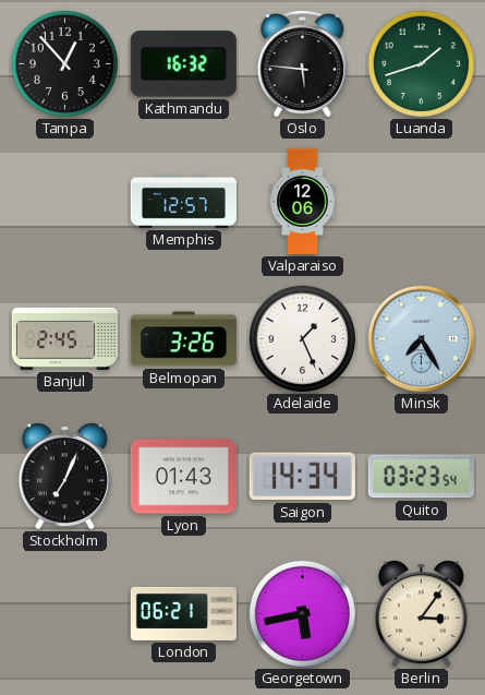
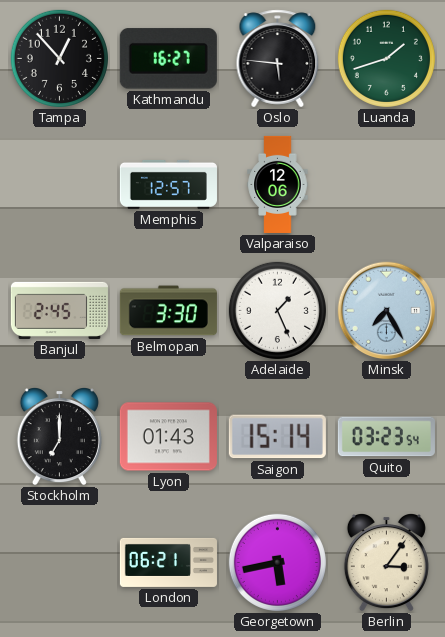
Kathmandu: 16:32 -> 16:27 (168, 59)
Belmopan: 3:26 -> 3:30 (168, 311)
Stockholm: 7:04 -> 7:00 (59, 436)
Saigon: 14:34 -> 15:14 (277, 437)
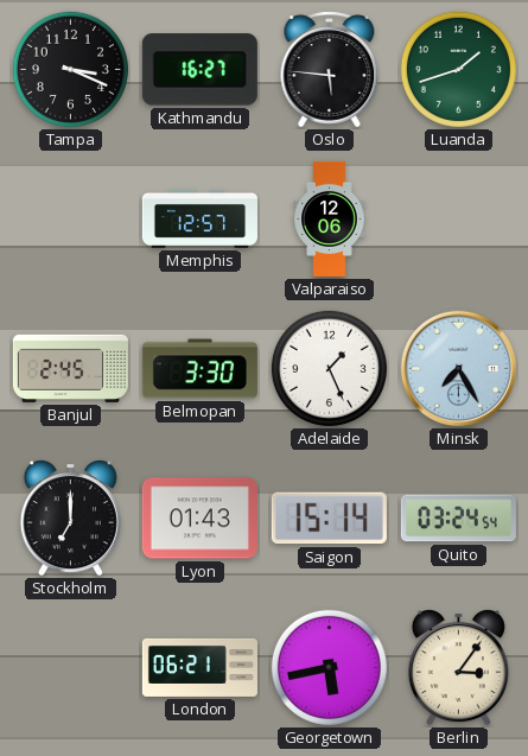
Tampa: 12:53 -> 3:19 (70, 69)
Quito: 03:23 -> 03:24 (458, 519)
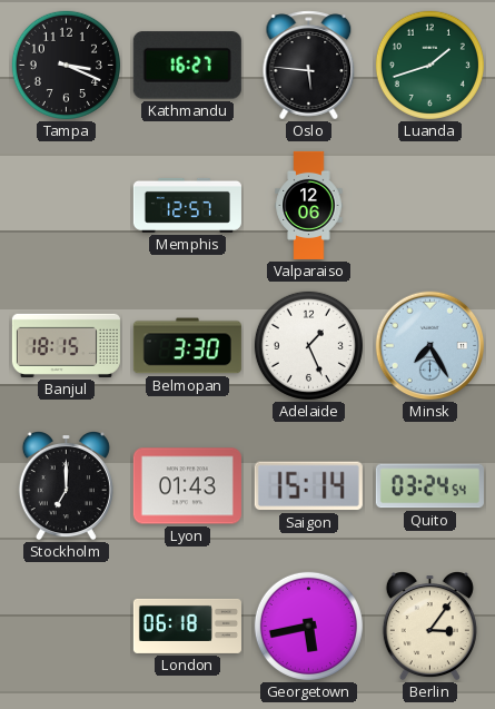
Banjul: 2:45 -> 18:15 (66, 345)
London: 06:21 -> 06:18 (187, 626)
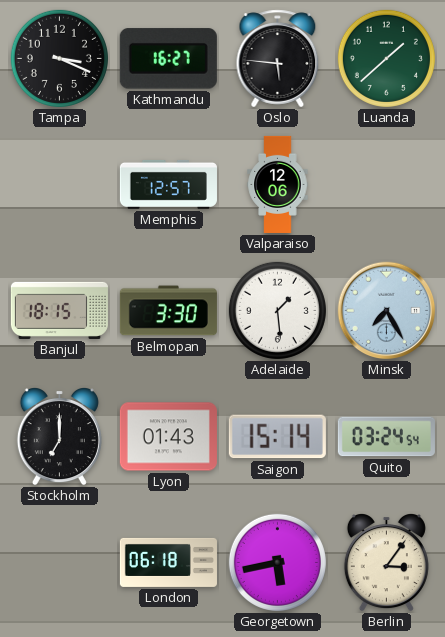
Luanda: 1:42 -> 1:38 (386, 58)
Adelaide: 1:26 -> 1:29 (277, 310)
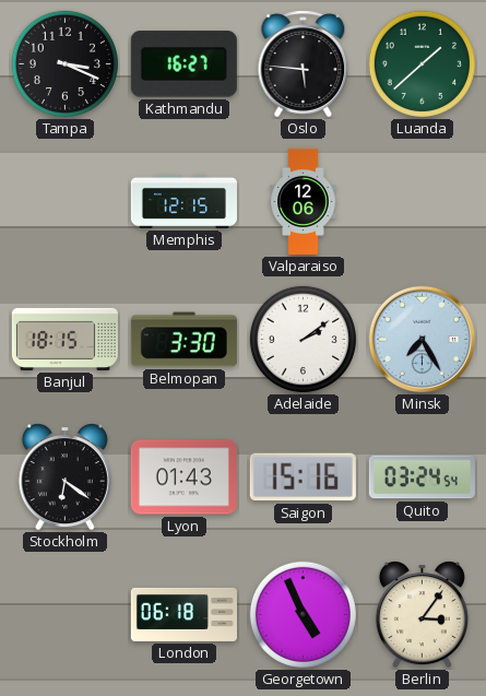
Memphis: 12:57 -> 12:15 (183, 201)
Adelaide: 1:29 -> 2:09 (303, 339)
Stockholm: 7:00 -> 6:21 (64, 476)
Saigon: 15:14 -> 15:16 (303, 477)
Georgetown: 5:43 -> 4:56 (303, 614)
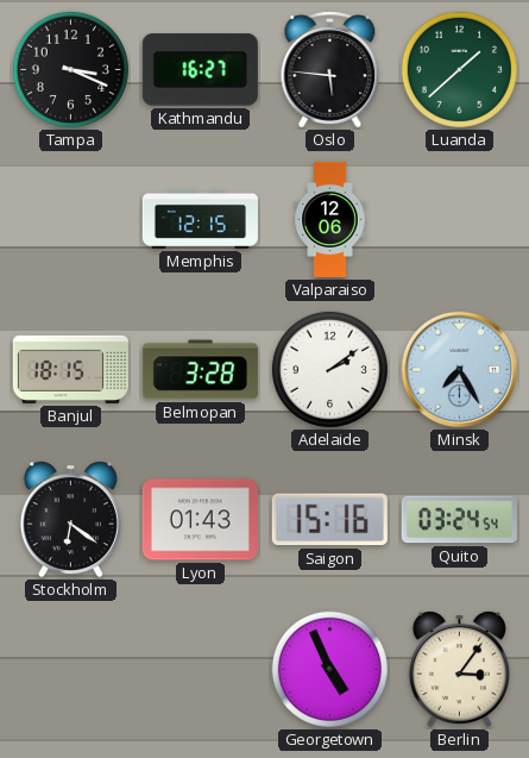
Belmopan: 3:30 -> 3:28 (200, 370)
London: 06:18 -> none (183, 614)
